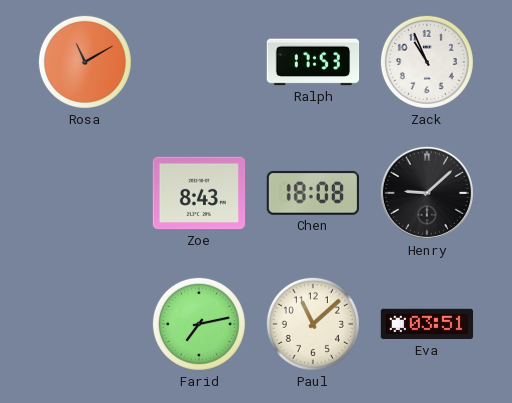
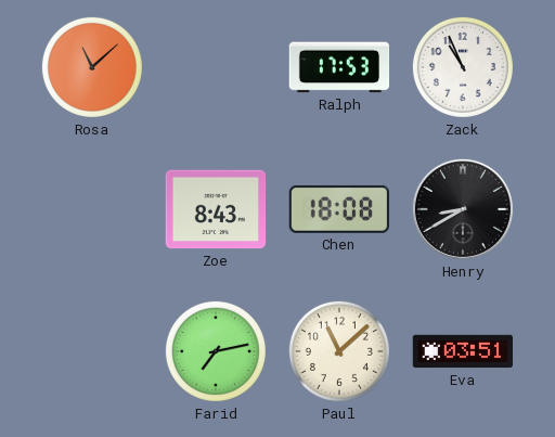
Rosa: 11:10 -> 11:08 (92, 67)
Henry: 9:08 -> 8:40 (463, 209)
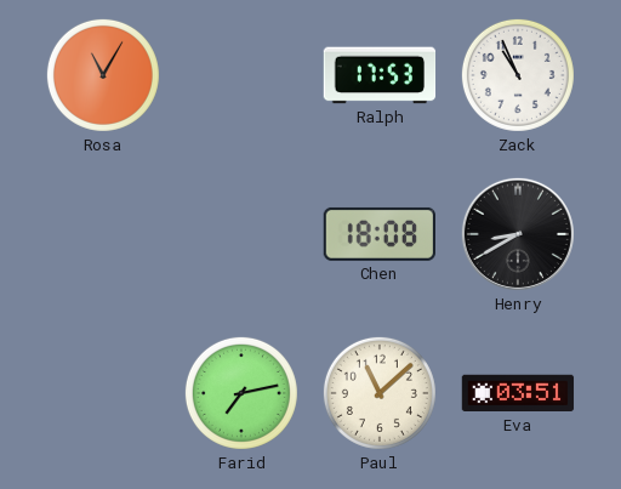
Rosa: 11:08 -> 11:05 (103, 75)
Zoe: 8:43 -> none (216, 209)
